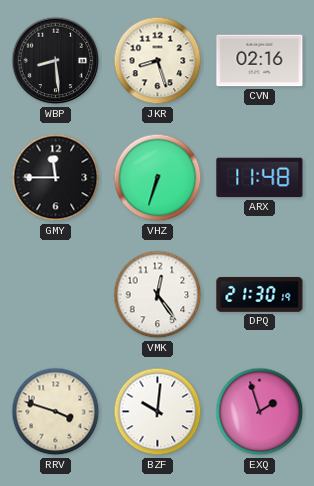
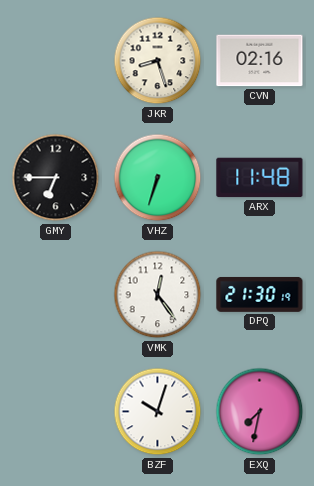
WBP: 8:29 -> none (56, 61)
GMY: 11:45 -> 6:45 (56, 178)
RRV: 3:48 -> none (56, 412)
BZF: 10:01 -> 10:03 (158, 412)
EXQ: 1:57 -> 7:32 (260, 412)
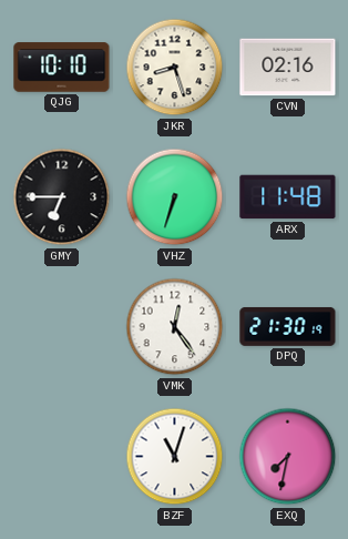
QJG: none -> 10:10 (62, 68)
BZF: 10:03 -> 11:03 (175, 457)
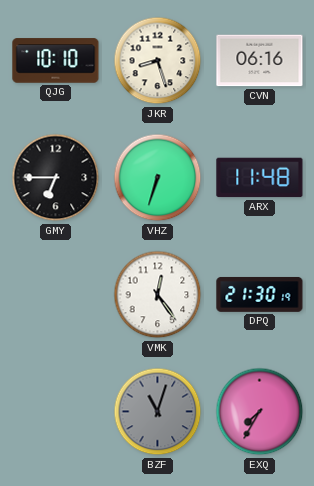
CVN: 02:16 -> 06:16 (260, 61)
BZF dial: white -> grey (158, 412)
EXQ: 7:32 -> 7:35 (260, 412)
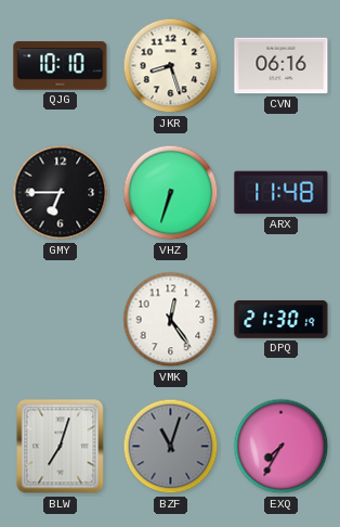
BLW: none -> 7:03 (61, 447)
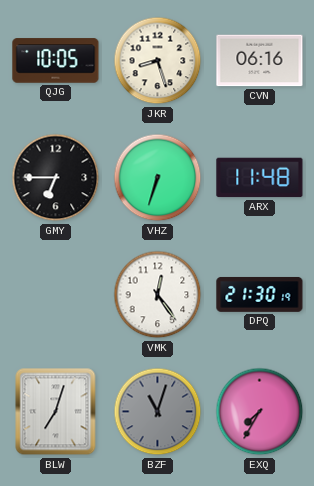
QJG: 10:10 -> 10:05 (56, 61)
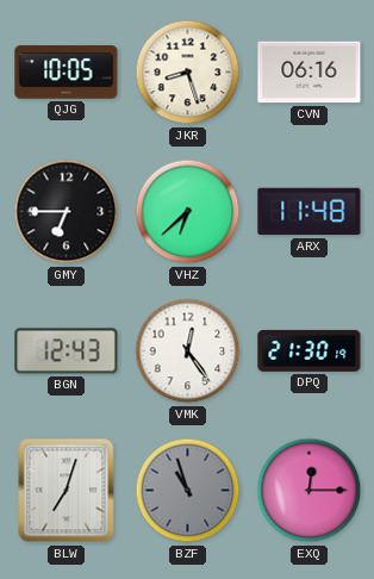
VHZ: 6:33 -> 6:38 (188, 212)
BGN: none -> 12:43 (67, 351)
BZF: 11:03 -> 10:57 (188, 491)
EXQ: 7:35 -> 12:15 (310, 491)
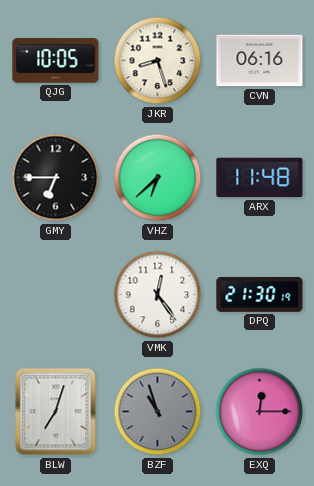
BGN: 12:43 -> none (67, 351)
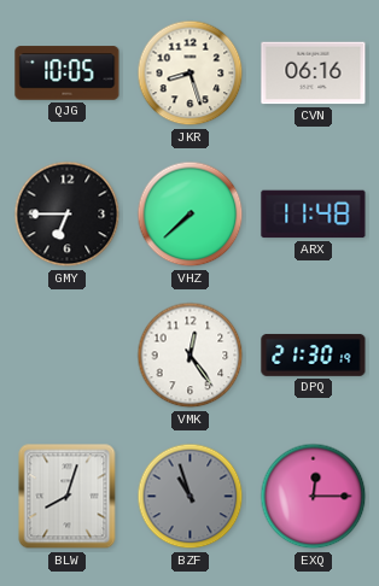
VHZ: 6:38 -> 7:38 (191, 215)
BLW: 7:03 -> 8:03 (68, 497)
